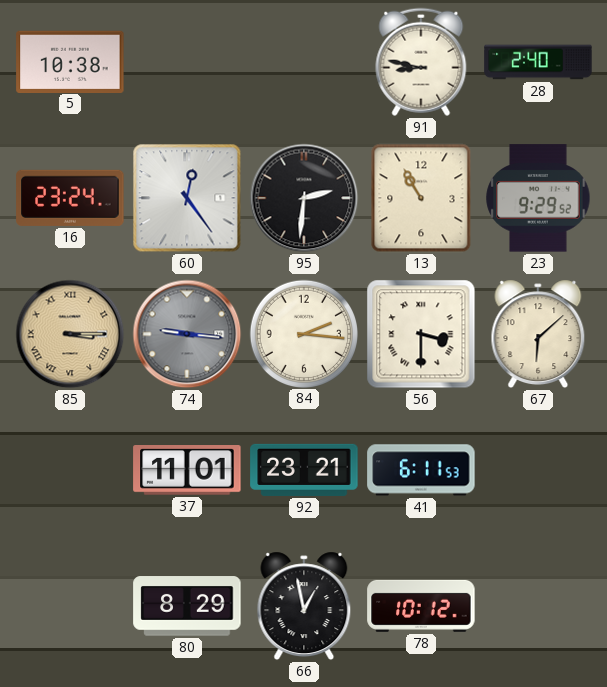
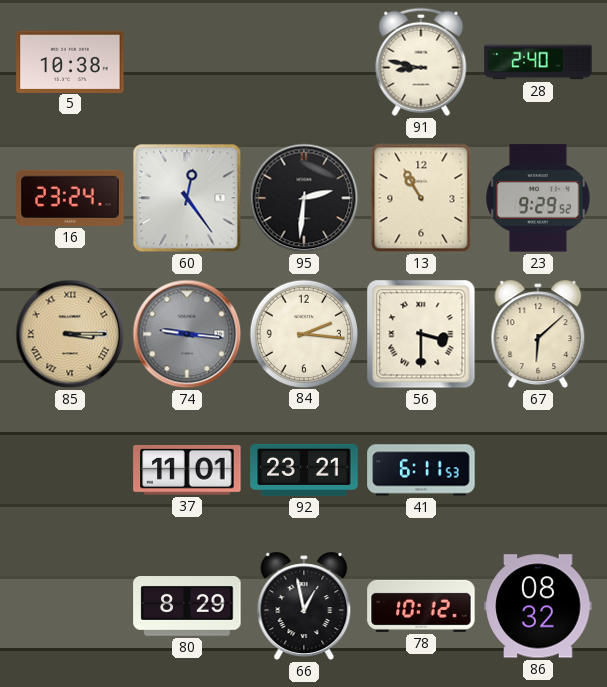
86: none -> 08:32 (538, 606)
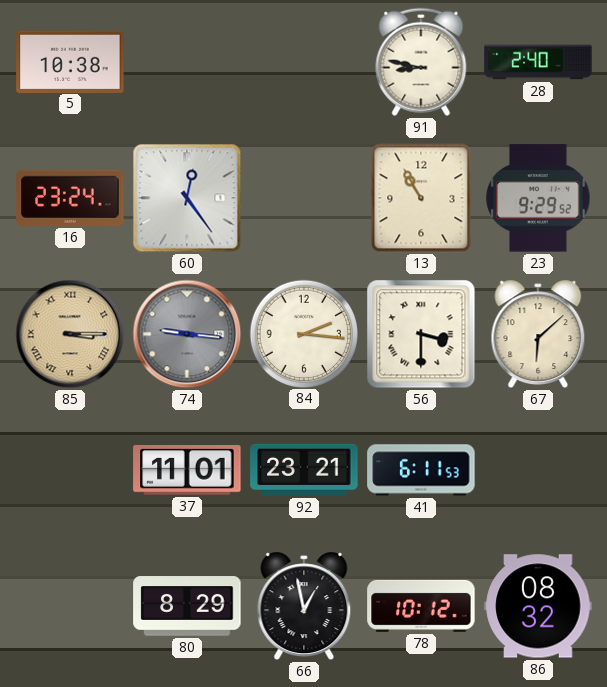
95: 2:31 -> none (304, 198)
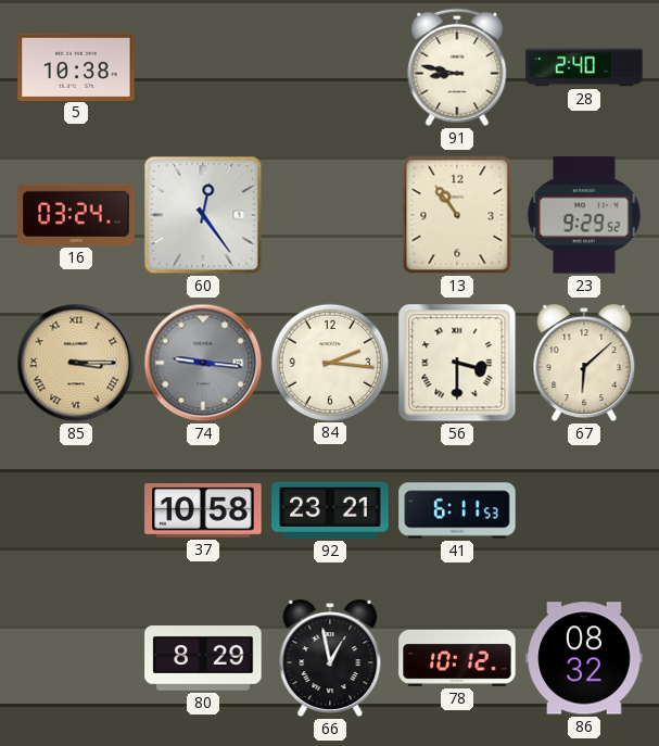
16: 23:24 -> 03:24 (76, 215)
13: 10:55 -> 10:54 (457, 215)
37: 11:01 -> 10:58 (203, 511)
